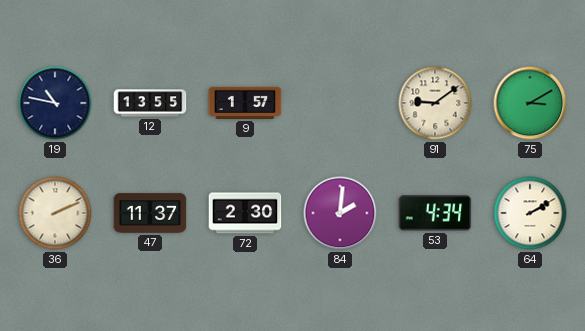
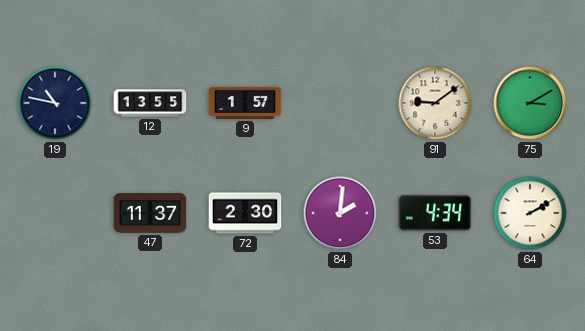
36: 2:11 -> none (55, 213)
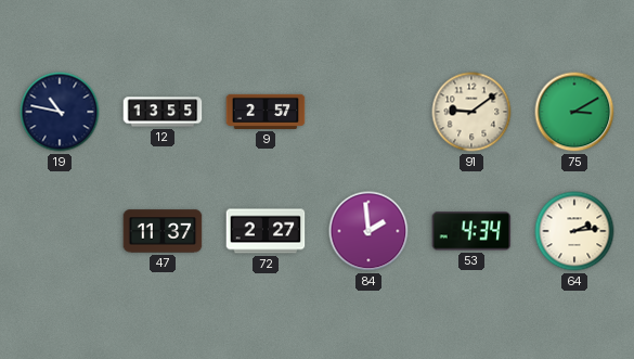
9: 1:57 -> 2:57 (266, 112)
72: 2:30 -> 2:27 (266, 231)
84: 2:01 -> 1:59 (368, 231)
64: 2:10 -> 2:14 (574, 231)
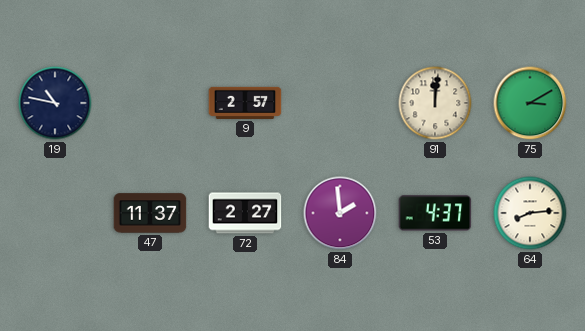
12: 13:55 -> none (163, 112)
91: 9:09 -> 12:01 (435, 103)
53: 4:34 -> 4:37 (435, 213)
64: 2:14 -> 8:14 (530, 213)
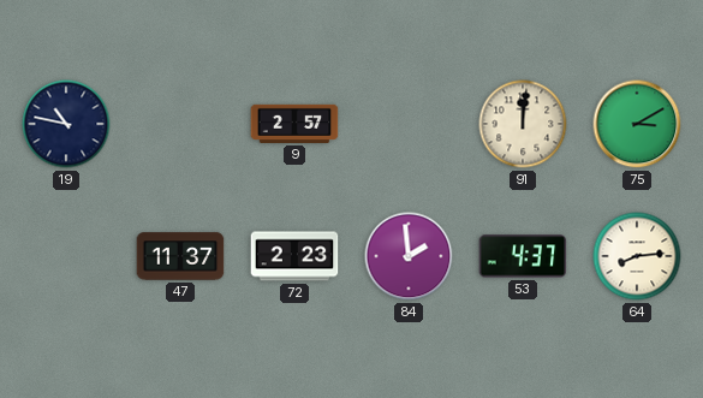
72: 2:27 -> 2:23 (294, 256)
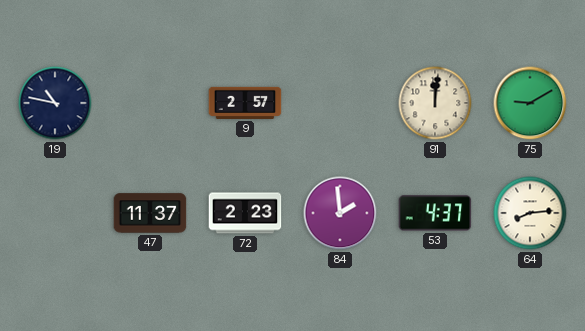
75: 3:10 -> 9:10 (530, 103)
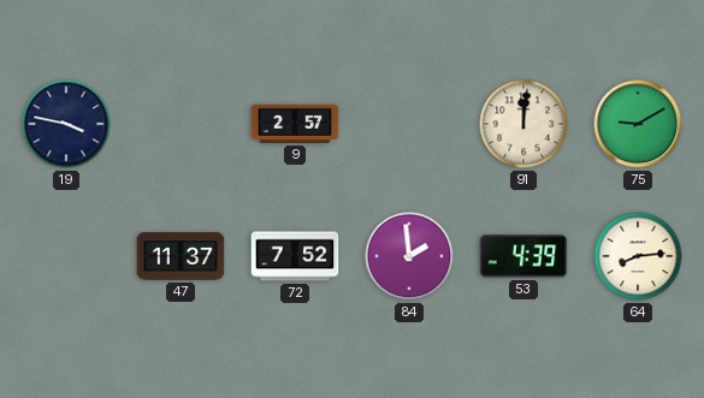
19: 10:47 -> 3:47 (66, 124)
72: 2:23 -> 7:52 (295, 256)
53: 4:37 -> 4:39 (523, 256)
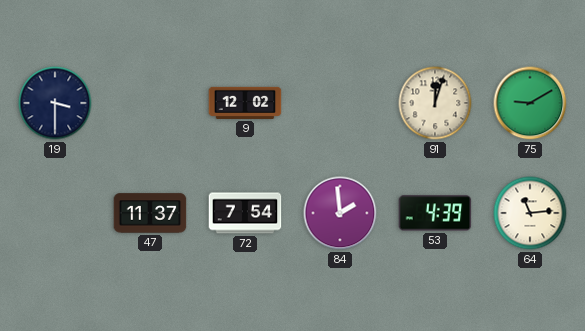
19: 3:47 -> 3:30 (55, 103)
9: 2:57 -> 12:02 (245, 103)
91: 12:01 -> 12:03 (435, 103)
72: 7:52 -> 7:54 (245, 213)
64: 8:14 -> 11:14 (530, 213)
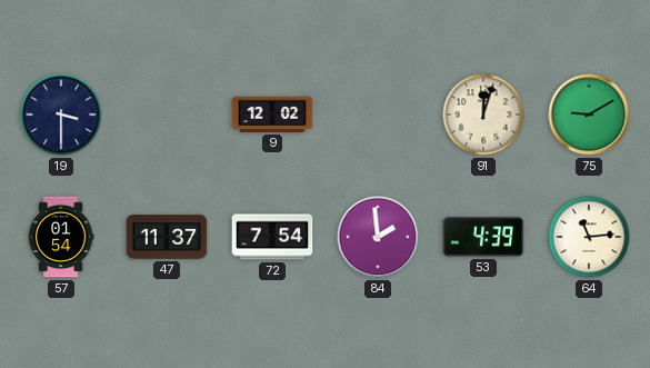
57: none -> 01:54 (61, 237)
